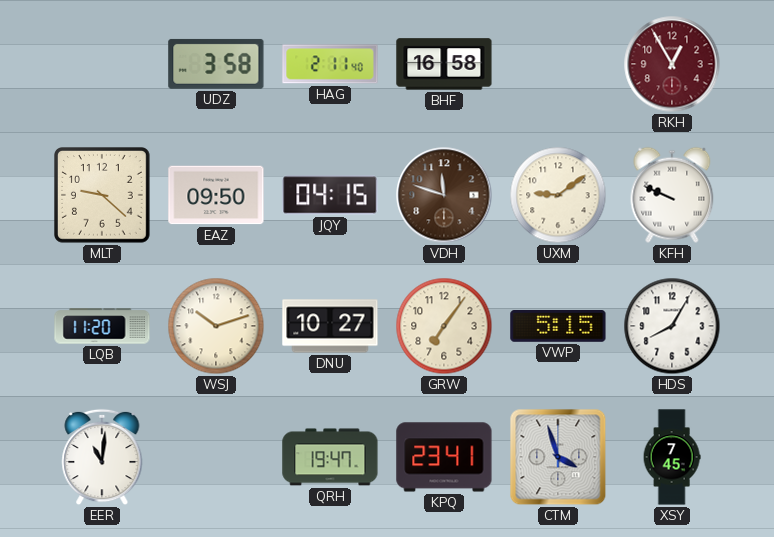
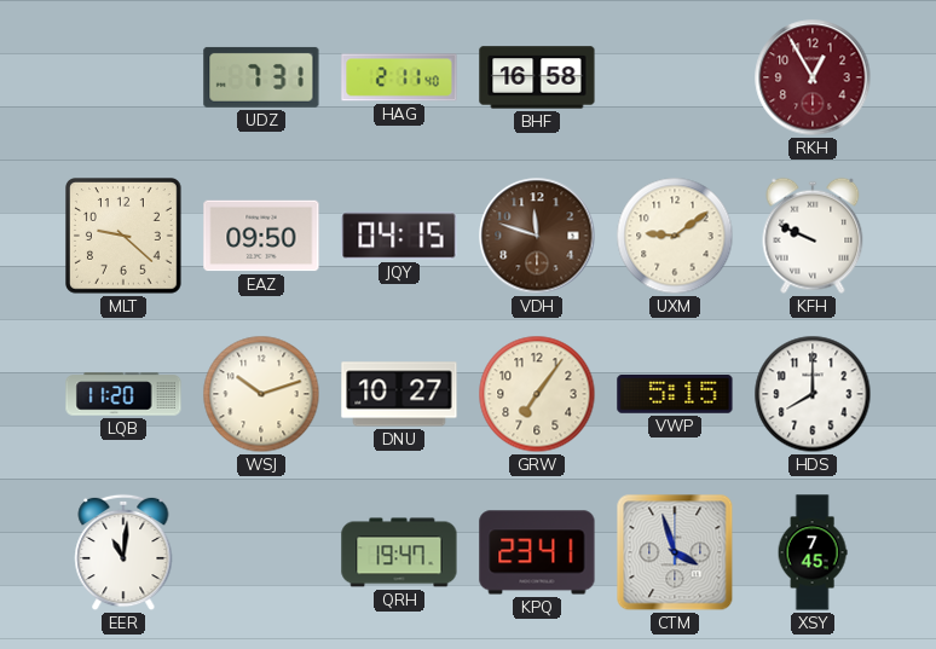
UDZ: 3:58 -> 7:31 (261, 77)
HDS: 8:05 -> 8:00 (813, 394)
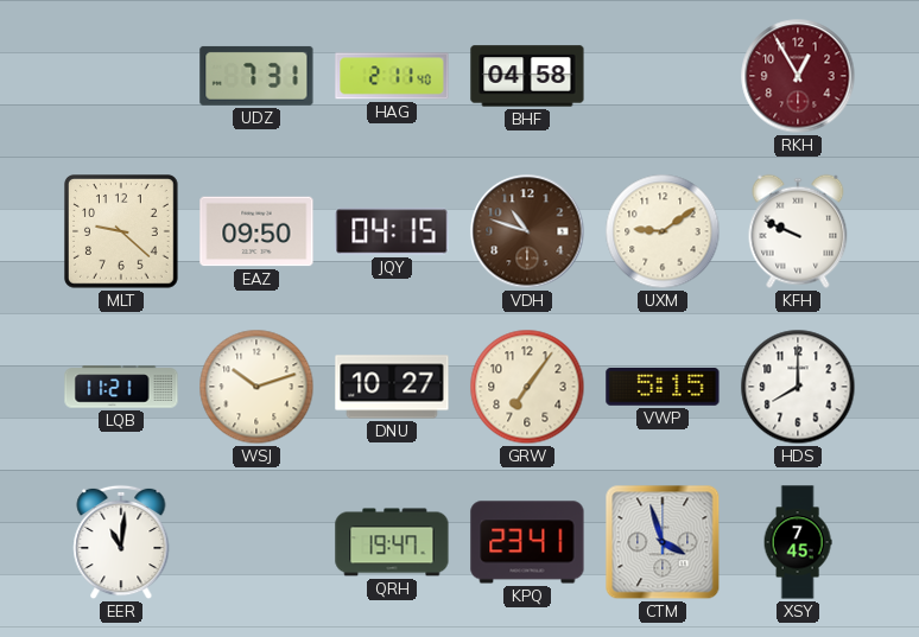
BHF: 16:58 -> 04:58 (527, 76)
VDH: 11:48 -> 10:48 (527, 231)
LQB: 11:20 -> 11:21 (121, 387)
